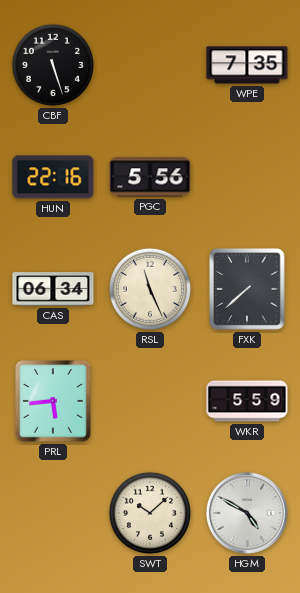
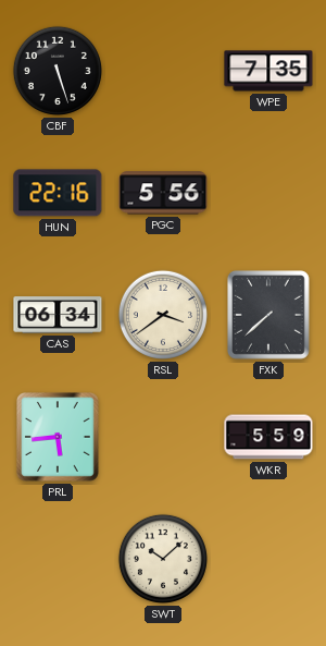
RSL: 11:26 -> 3:39 (163, 315)
HGM: 4:50 -> none (247, 513)
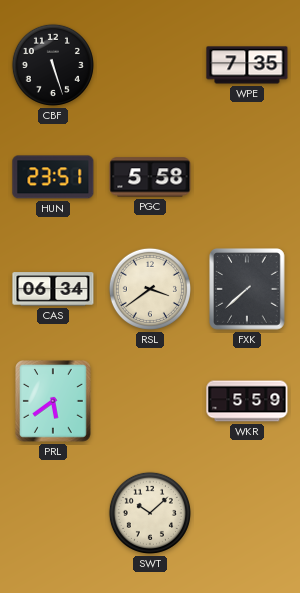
HUN: 22:16 -> 23:51 (53, 177)
PGC: 5:56 -> 5:58 (150, 177)
PRL: 5:44 -> 5:39 (54, 402)
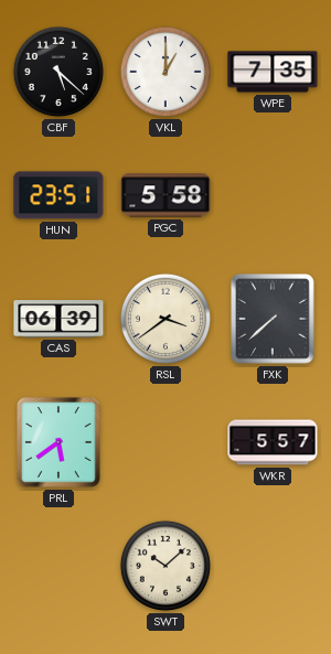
CBF: 5:27 -> 5:22 (58, 72)
VKL: none -> 1:00 (165, 72)
CAS: 06:34 -> 06:39 (58, 319)
WKR: 5:59 -> 5:57 (273, 442)
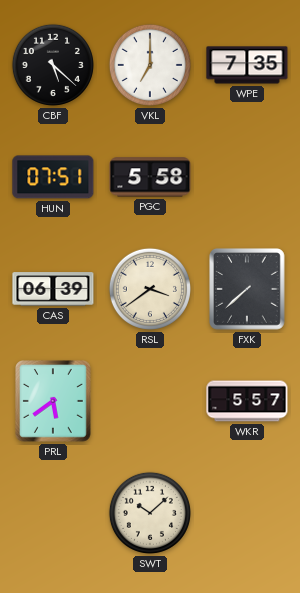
VKL: 1:00 -> 7:00 (150, 65)
HUN: 23:51 -> 07:51 (53, 177)
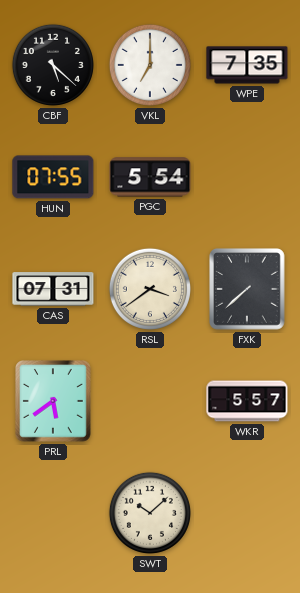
HUN: 07:51 -> 07:55 (53, 177)
PGC: 5:58 -> 5:54 (150, 177)
CAS: 06:39 -> 07:31 (53, 289)
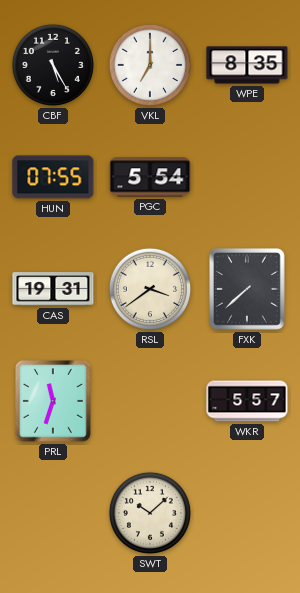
CBF: 5:22 -> 5:25 (53, 65)
WPE: 7:35 -> 8:35 (247, 65)
CAS: 07:31 -> 19:31 (53, 289)
PRL: 5:39 -> 11:33 (54, 402)
